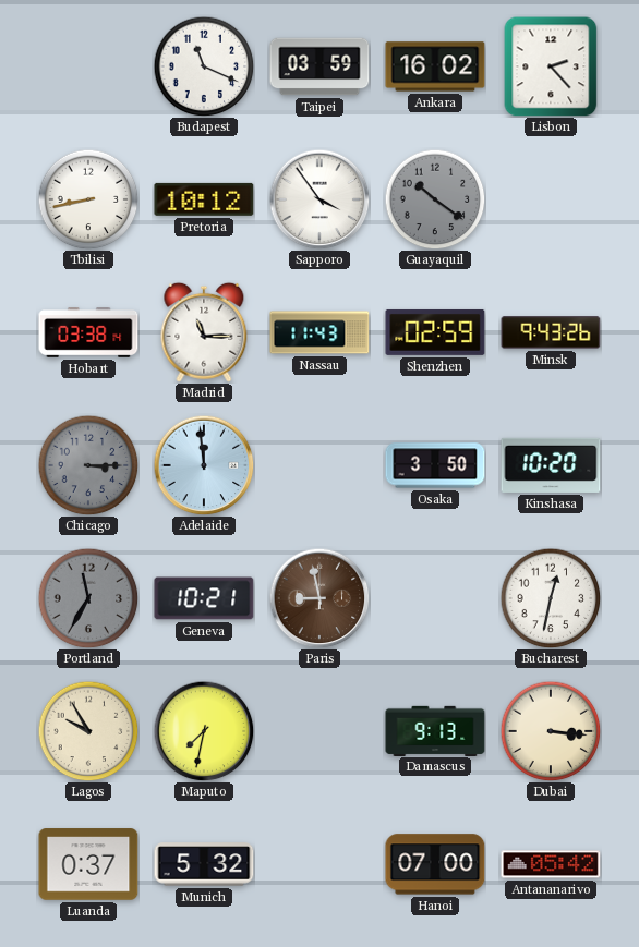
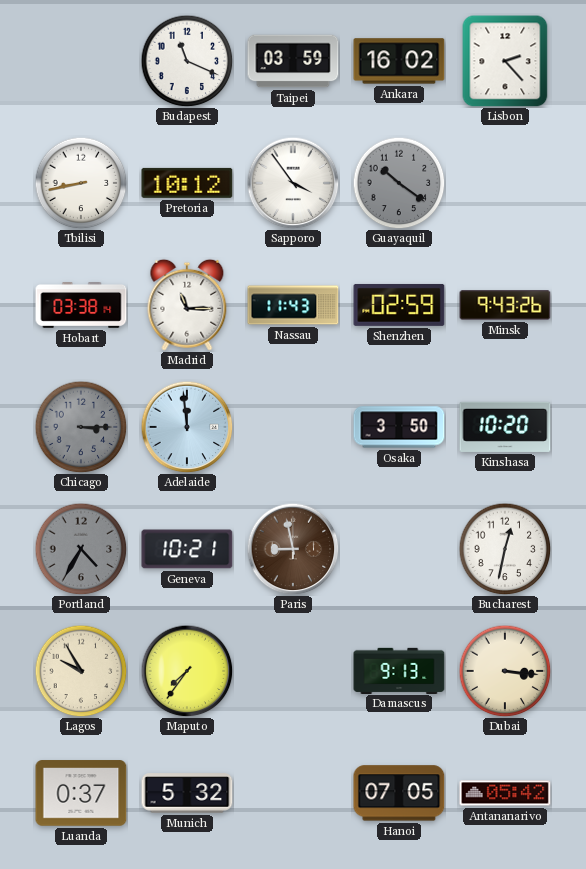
Portland: 11:35 -> 4:35 (81, 549)
Maputo: 7:32 -> 7:36 (187, 671)
Hanoi: 07:00 -> 07:05 (399, 793)
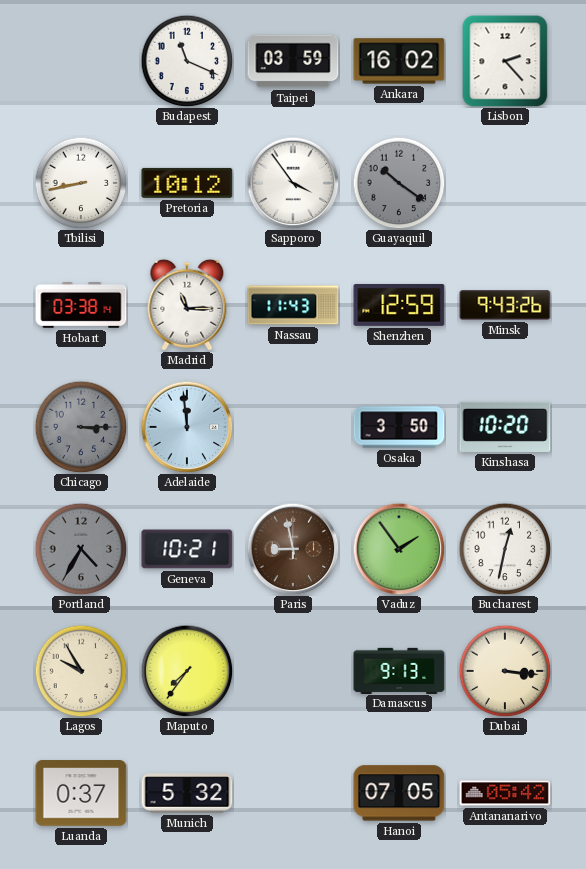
Shenzhen: 02:59 -> 12:59 (399, 305)
Vaduz: none -> 1:54 (399, 549)
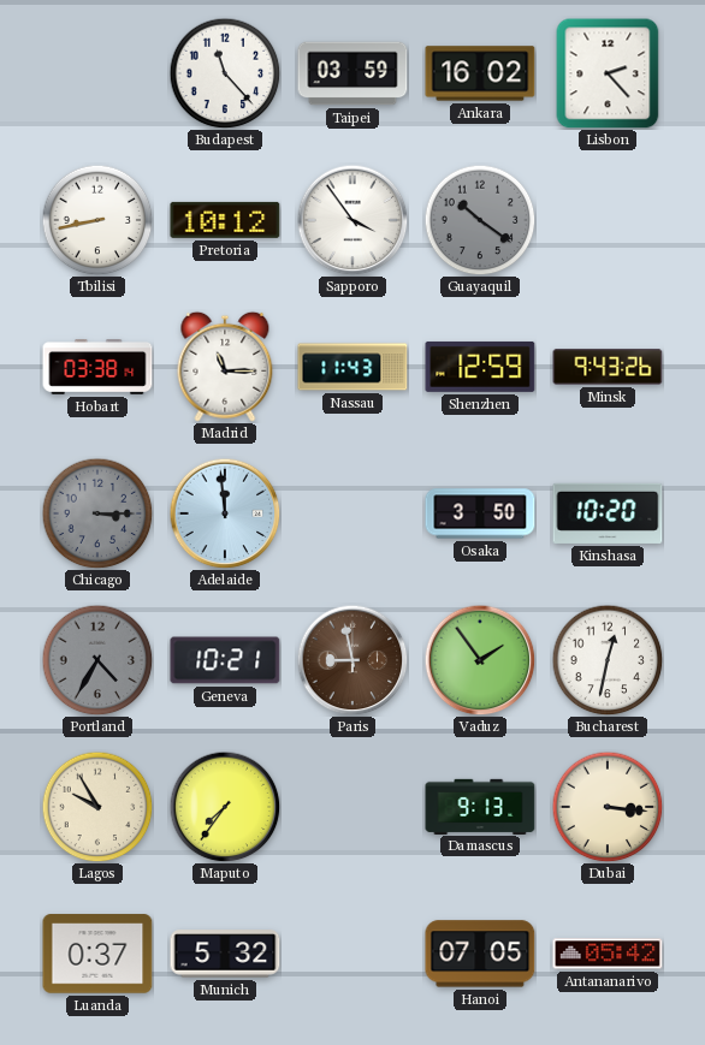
Budapest: 11:19 -> 11:23 (225, 73)
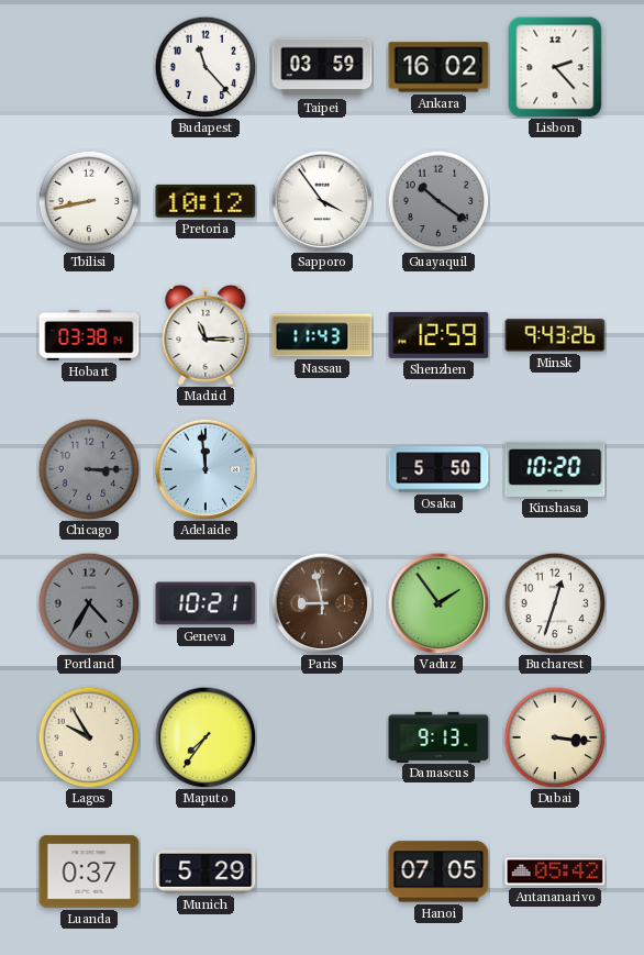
Osaka: 3:50 -> 5:50 (438, 469)
Bucharest: 12:32 -> 12:33 (555, 603)
Munich: 5:32 -> 5:29 (206, 871)
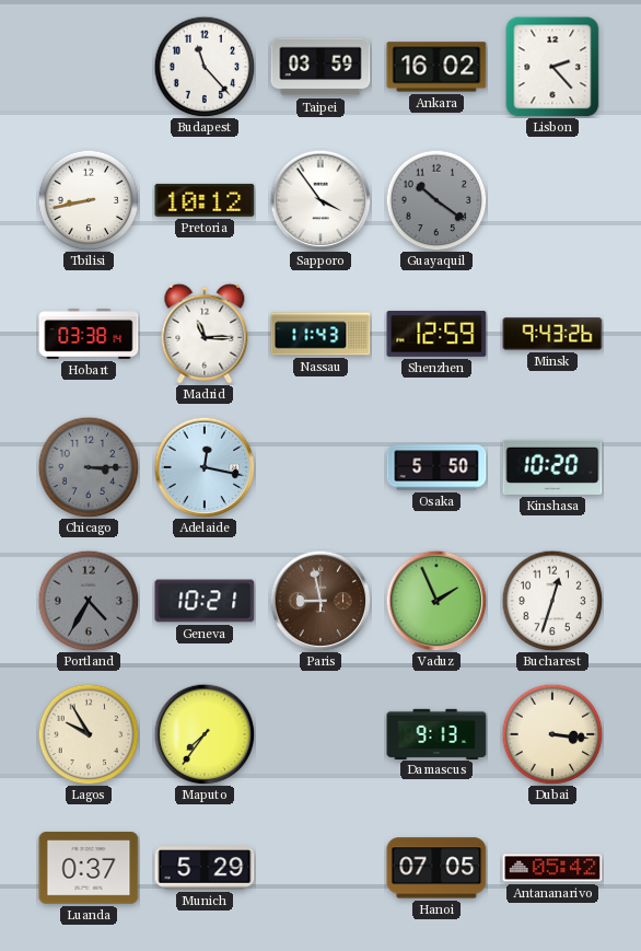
Adelaide: 11:59 -> 12:17 (205, 467)
Vaduz: 1:54 -> 1:56 (436, 601)
